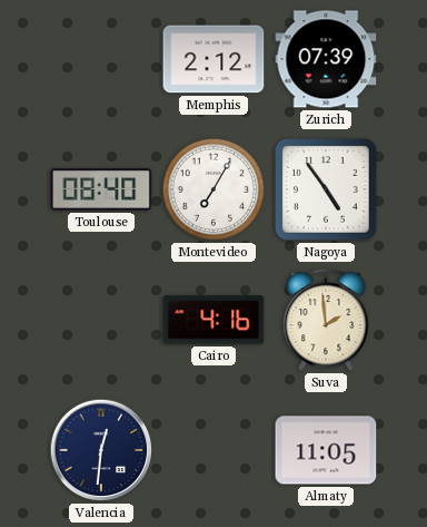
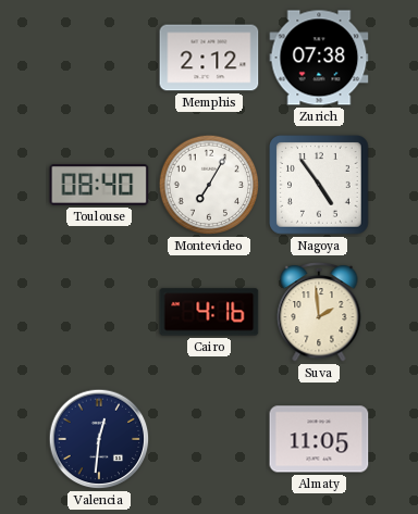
Zurich: 07:39 -> 07:38 (319, 58)
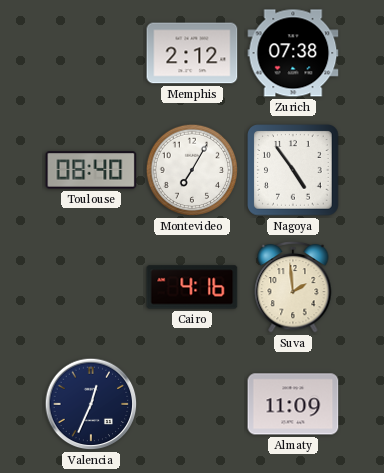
Valencia: 12:31 -> 12:34 (91, 404)
Almaty: 11:05 -> 11:09 (293, 404)
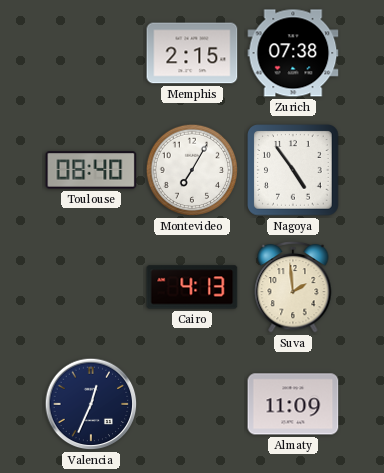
Memphis: 2:12 -> 2:15 (192, 53)
Cairo: 4:16 -> 4:13 (192, 287)
